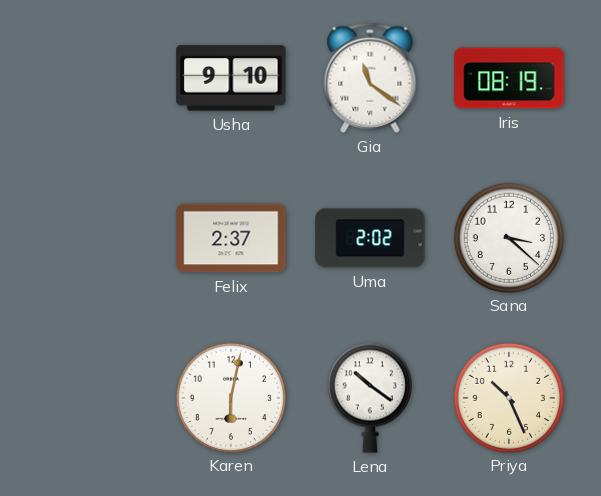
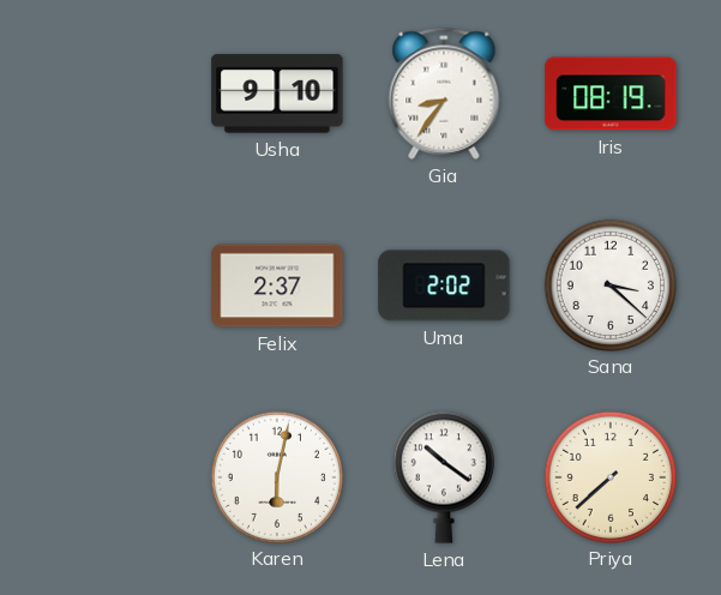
Gia: 11:21 -> 8:36 (444, 94)
Priya: 10:26 -> 7:38 (609, 476)
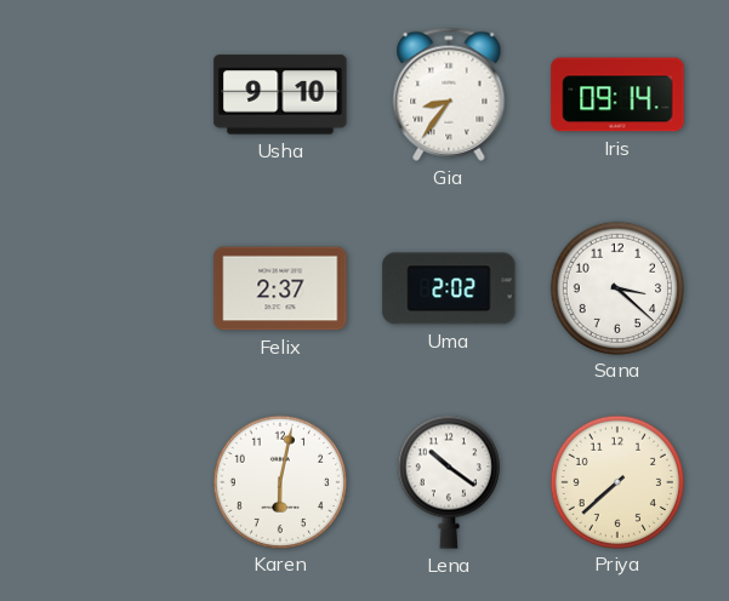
Iris: 08:19 -> 09:14 (617, 95)
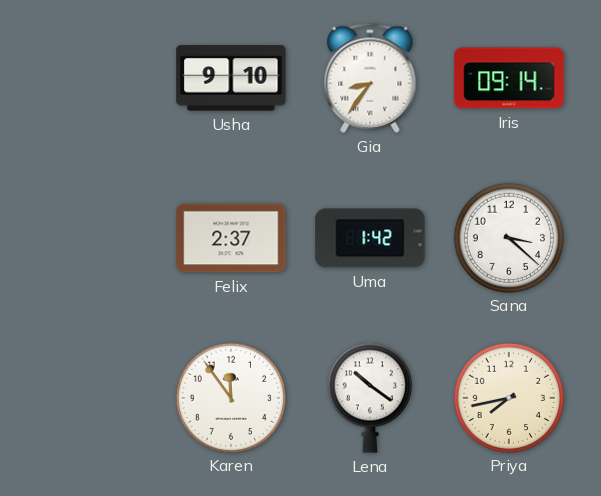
Uma: 2:02 -> 1:42 (370, 238)
Karen: 6:02 -> 11:54 (230, 397)
Priya: 7:38 -> 7:43 (508, 397)
